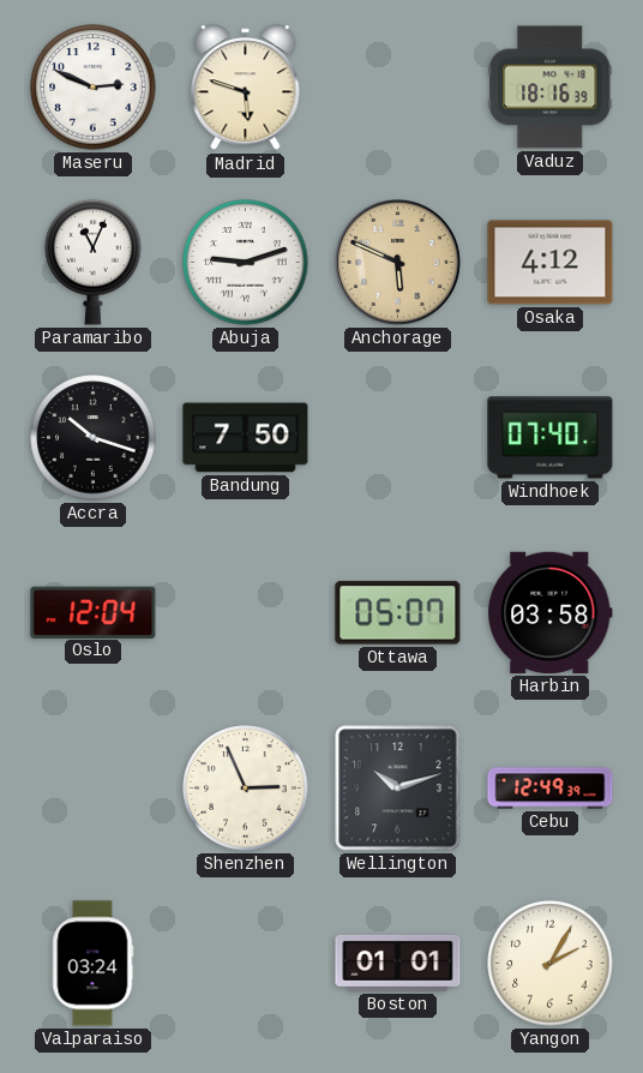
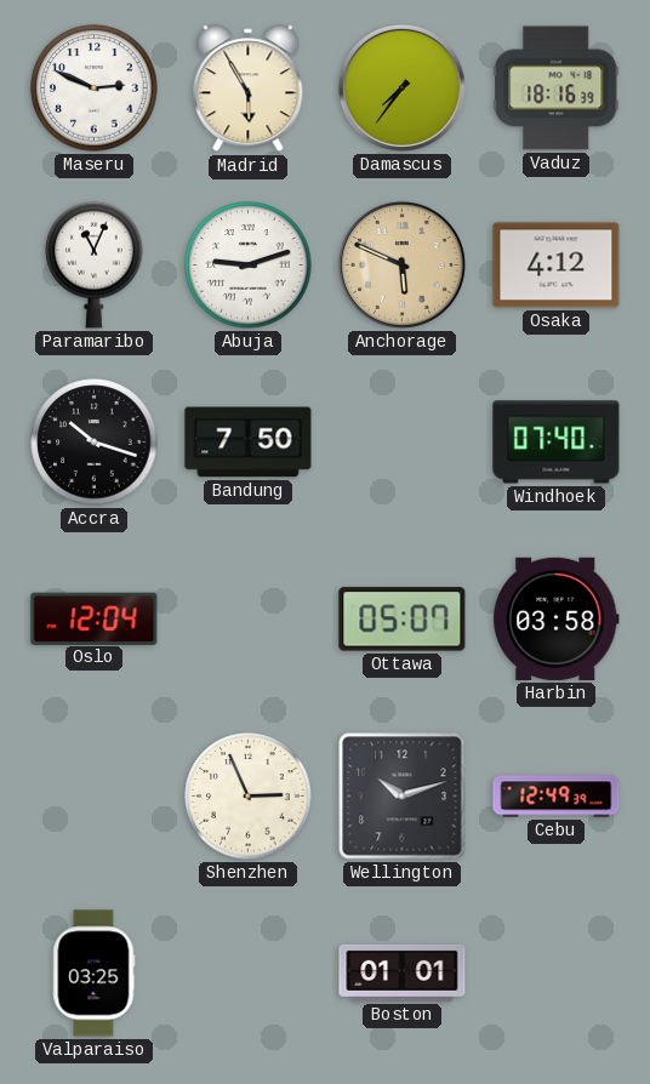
Madrid: 5:48 -> 5:55 (249, 89)
Damascus: none -> 7:36 (401, 87)
Valparaiso: 03:24 -> 03:25 (93, 974)
Yangon: 2:05 -> none (551, 964)
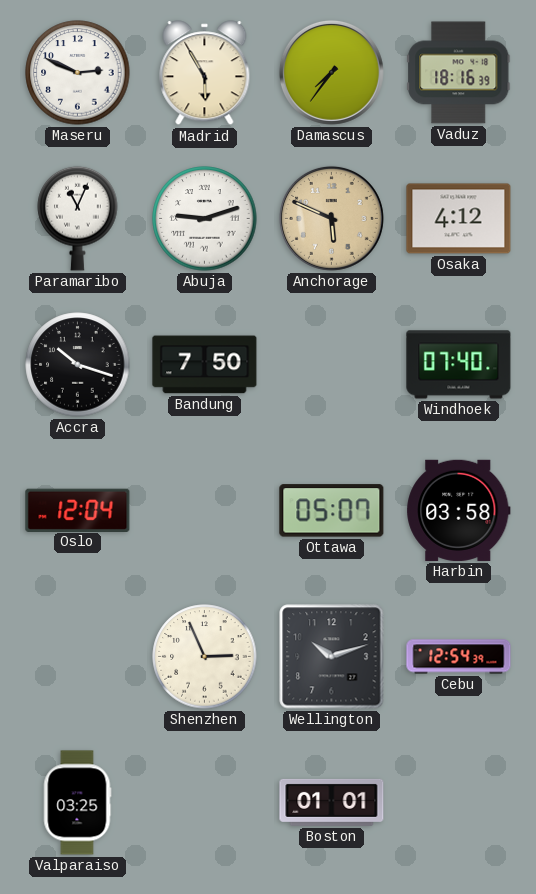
Cebu: 12:49 -> 12:54 (459, 657)
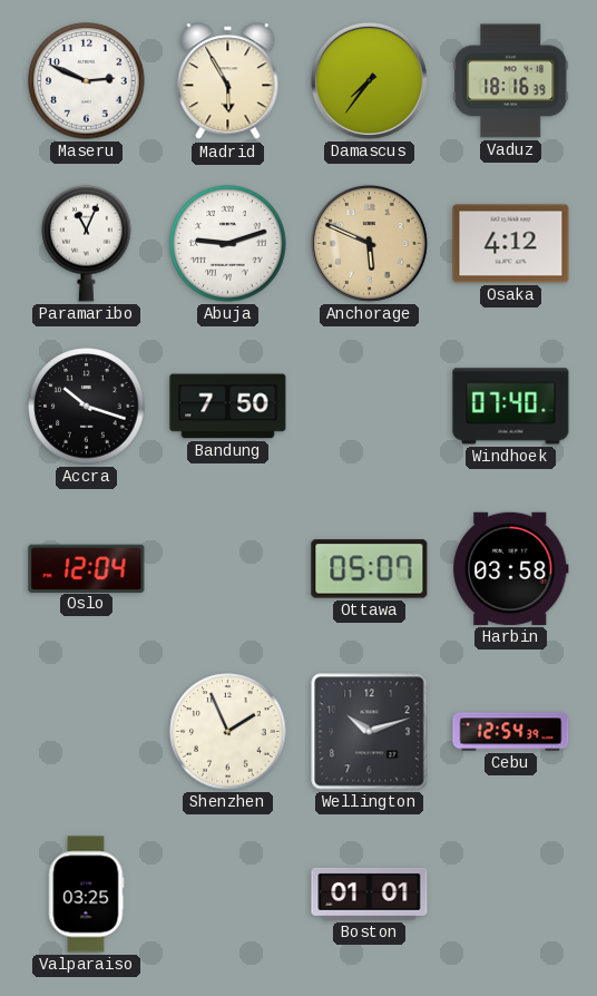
Shenzhen: 2:56 -> 1:56 (228, 732)
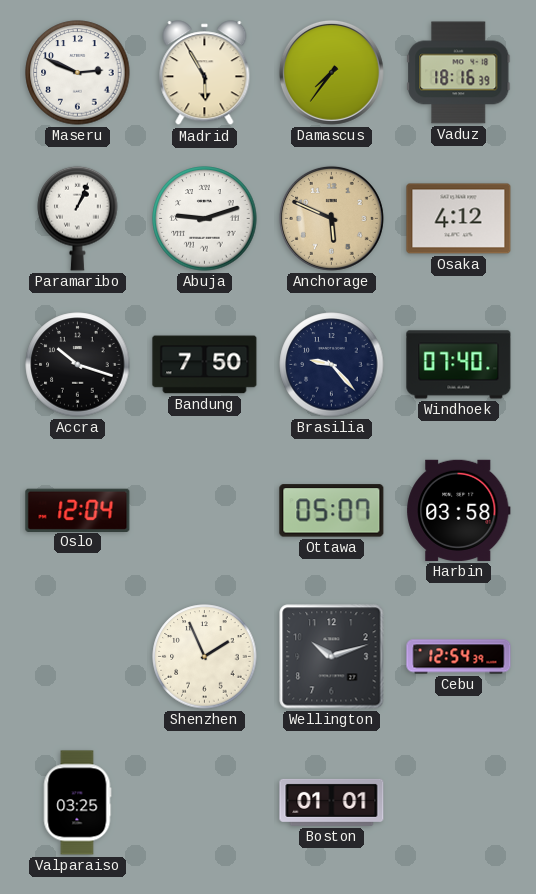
Paramaribo: 11:04 -> 1:04 (78, 218)
Brasilia: none -> 9:23 (332, 365)
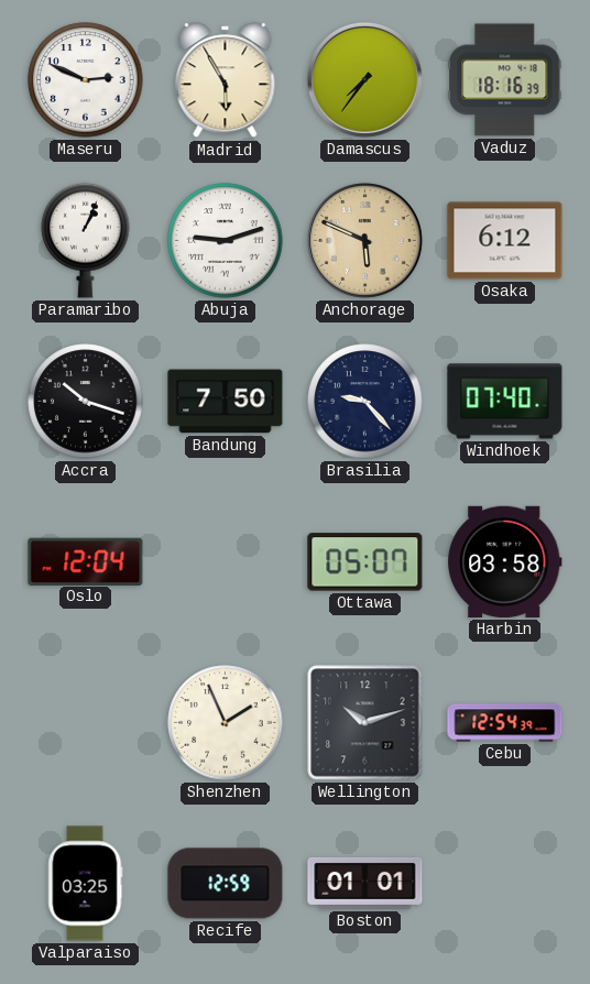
Osaka: 4:12 -> 6:12 (505, 241)
Recife: none -> 12:59 (226, 884)
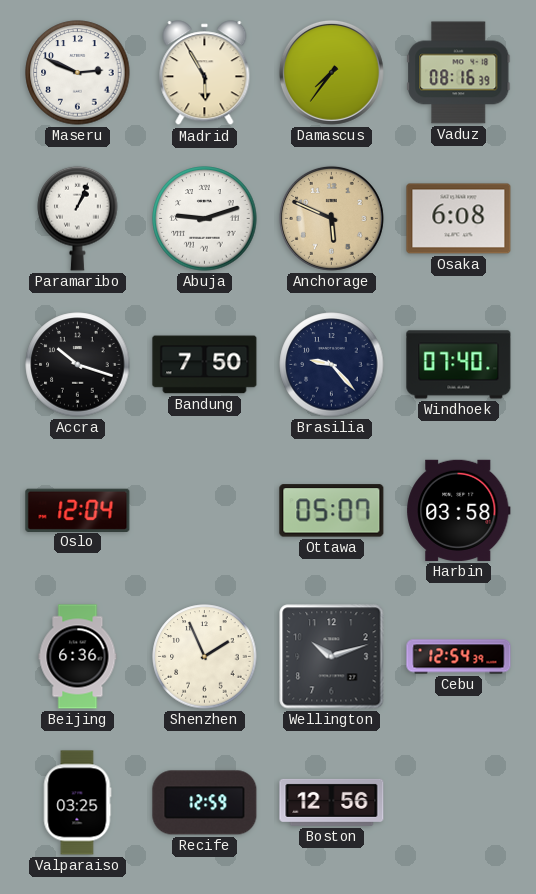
Vaduz: 18:16 -> 08:16 (459, 73)
Osaka: 6:12 -> 6:08 (459, 219)
Beijing: none -> 6:36 (78, 657)
Boston: 01:01 -> 12:56 (332, 802)
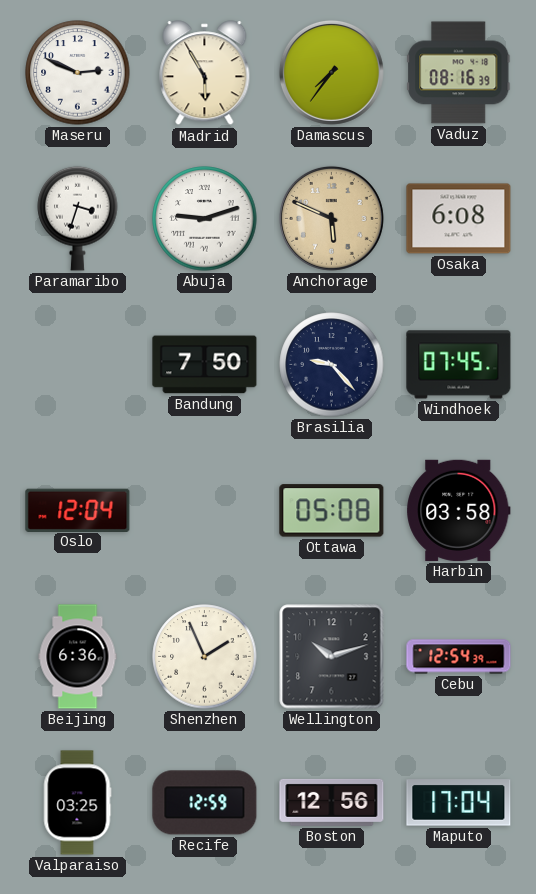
Paramaribo: 1:04 -> 3:33 (78, 218)
Accra: 10:18 -> none (78, 365)
Windhoek: 07:40 -> 07:45 (459, 365)
Ottawa: 05:07 -> 05:08 (332, 511)
Maputo: none -> 17:04 (459, 803)
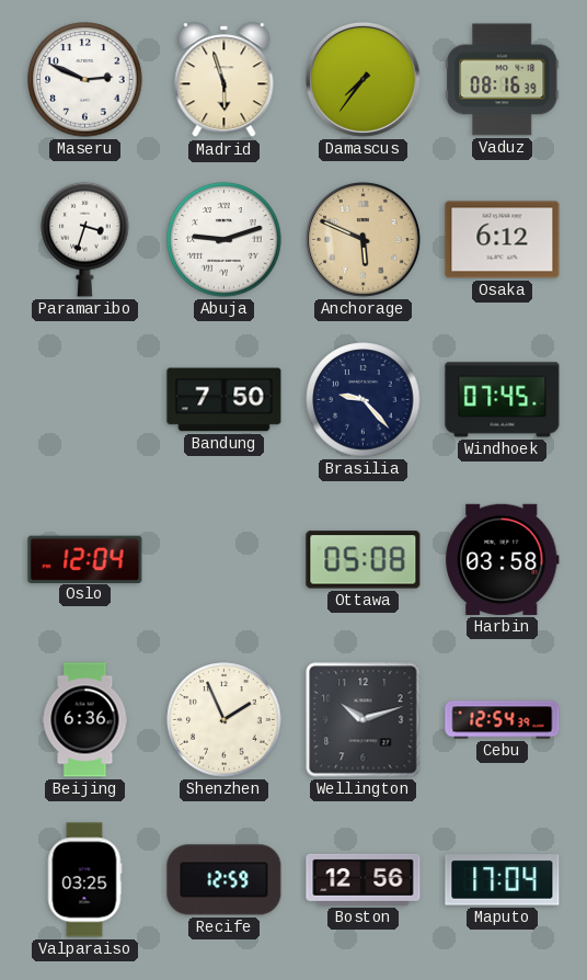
Madrid: 5:55 -> 5:57 (225, 80)
Osaka: 6:08 -> 6:12 (503, 240)
